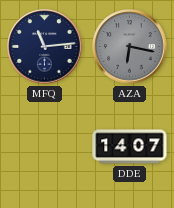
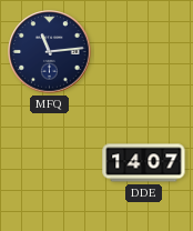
AZA: 6:17 -> none (130, 47)
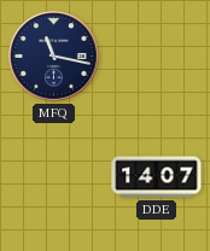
MFQ: 11:14 -> 11:17 (54, 57)
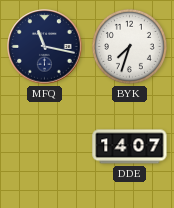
BYK: none -> 7:33 (129, 46)
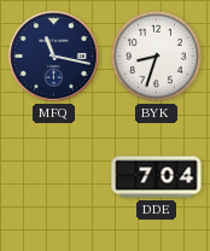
BYK: 7:33 -> 8:33 (156, 56)
DDE: 14:07 -> 7:04 (157, 177)
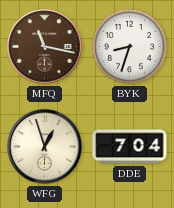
MFQ dial: navy -> brown (45, 47)
WFG: none -> 12:57 (45, 147)
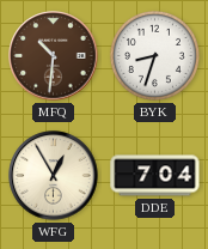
MFQ: 11:17 -> 10:31 (54, 56)
WFG: 12:57 -> 12:55 (54, 176)
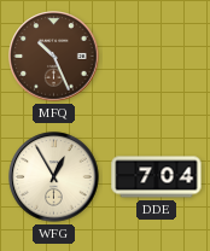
MFQ: 10:31 -> 10:26 (54, 57)
BYK: 8:33 -> none (154, 55)
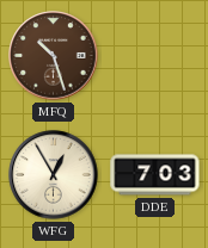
MFQ: 10:26 -> 10:27 (54, 56)
DDE: 7:04 -> 7:03 (155, 175)
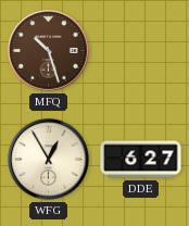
DDE: 7:03 -> 6:27 (141, 160)
